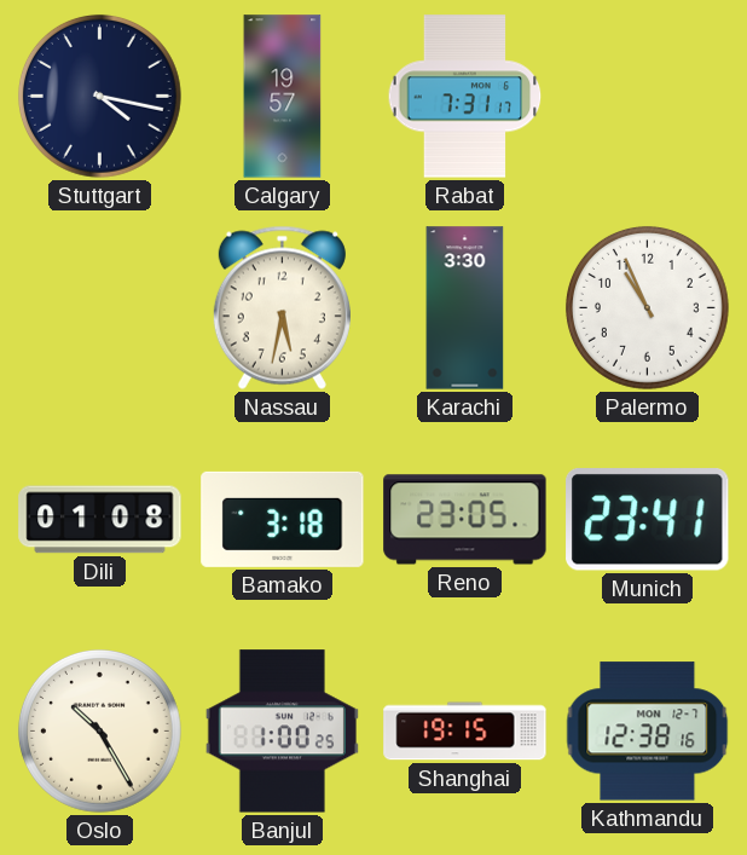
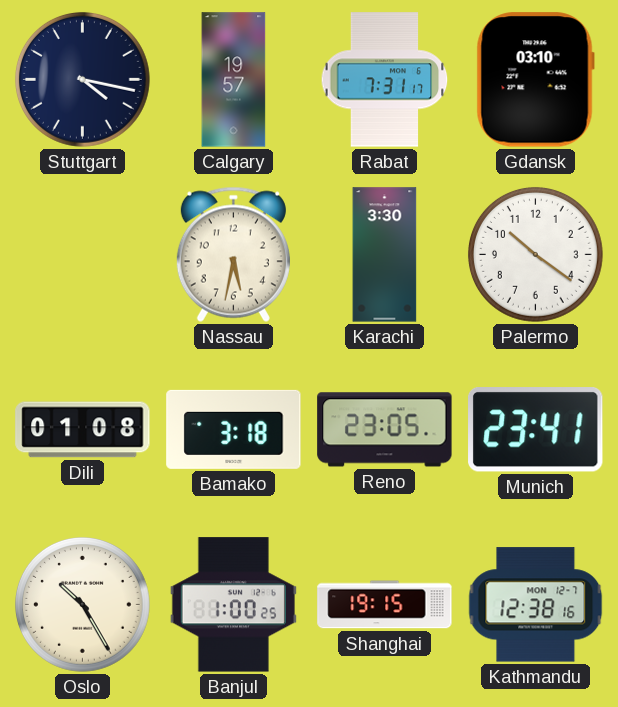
Gdansk: none -> 03:10 (535, 80)
Palermo: 10:56 -> 10:21 (535, 254)
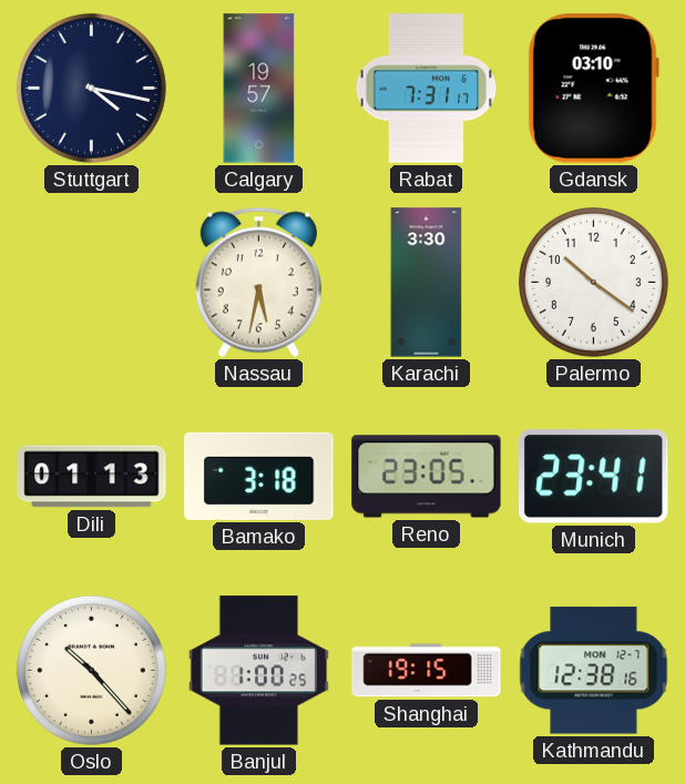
Dili: 01:08 -> 01:13 (92, 477)
Oslo: 10:25 -> 10:23 (91, 670)
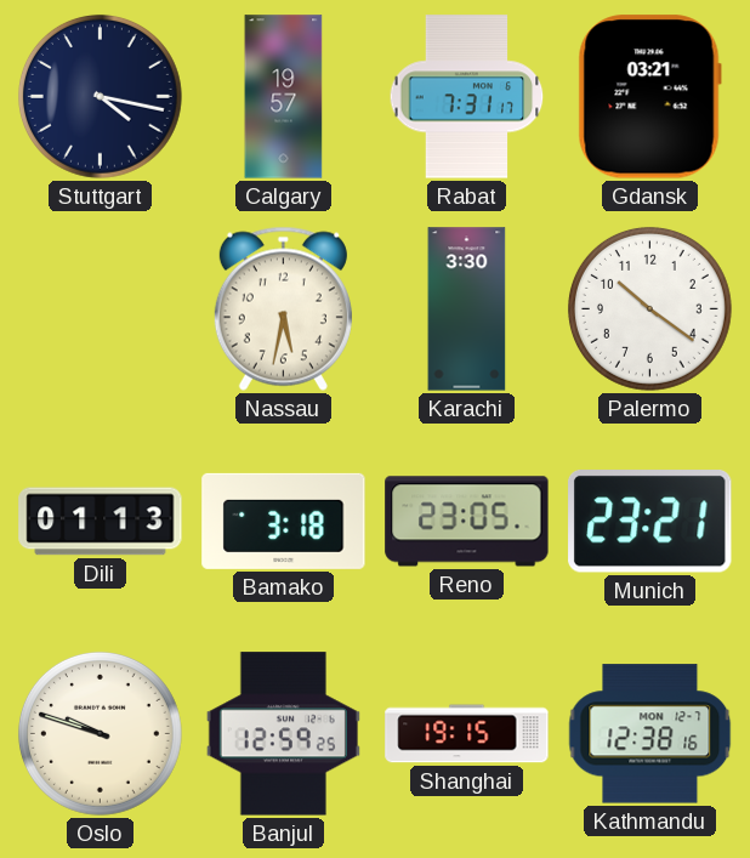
Gdansk: 03:10 -> 03:21 (649, 97)
Munich: 23:41 -> 23:21 (650, 522)
Oslo: 10:23 -> 9:48 (100, 733)
Banjul: 1:00 -> 12:59 (283, 734)
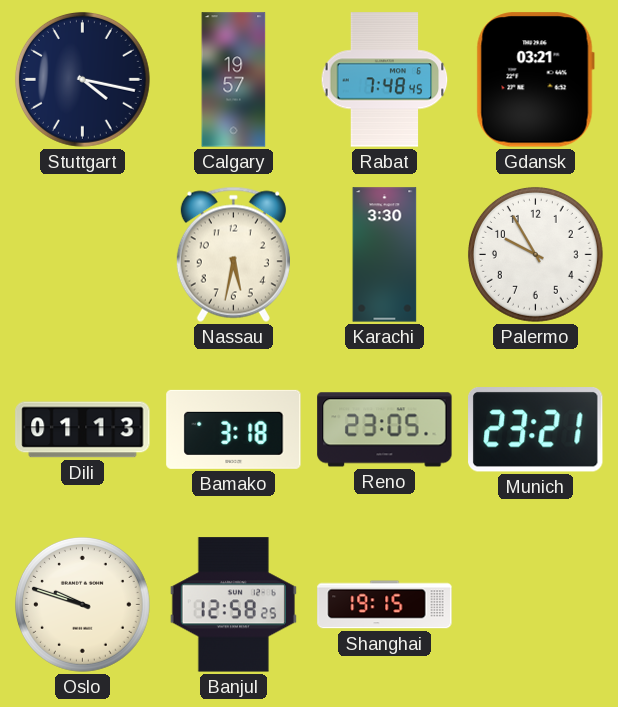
Rabat: 7:31 -> 7:48 (385, 80)
Palermo: 10:21 -> 9:55 (535, 254)
Banjul: 12:59 -> 12:58 (233, 605)
Kathmandu: 12:38 -> none (650, 734)
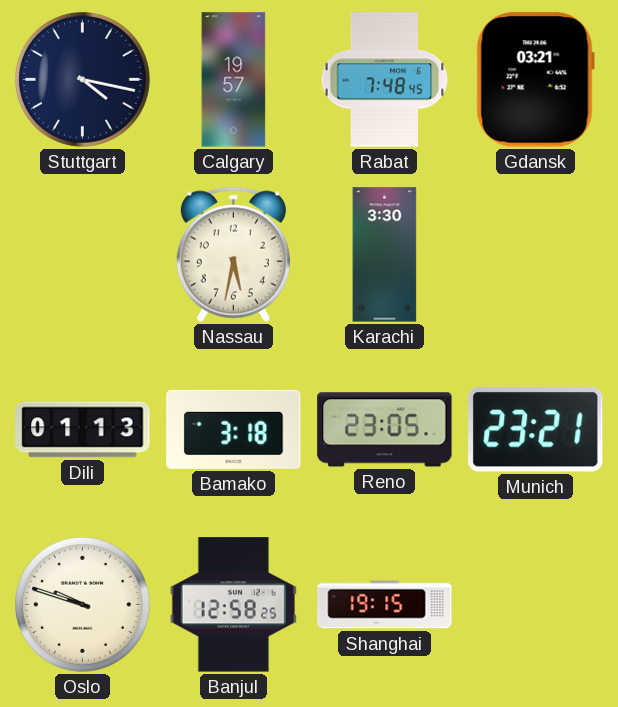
Palermo: 9:55 -> none (535, 254)
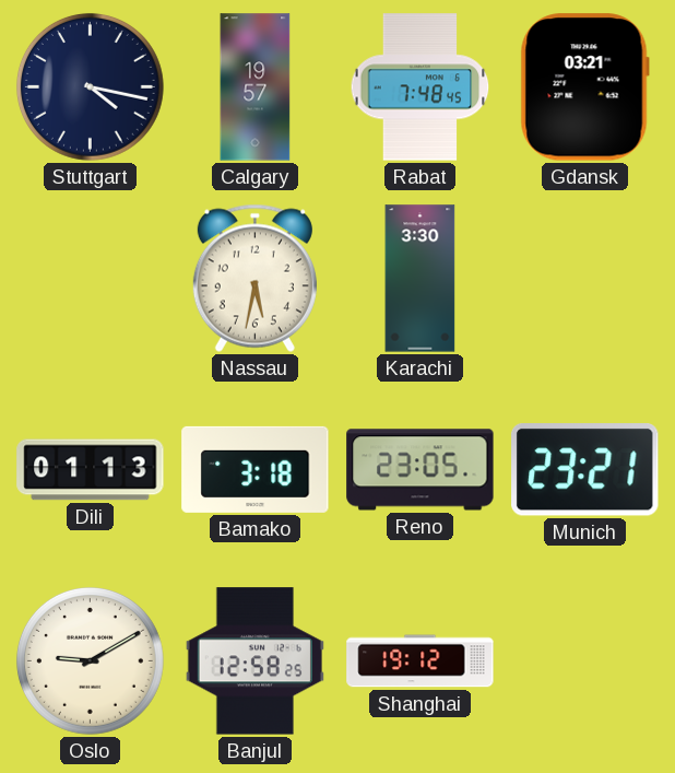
Oslo: 9:48 -> 9:10 (90, 660)
Shanghai: 19:15 -> 19:12 (421, 661)
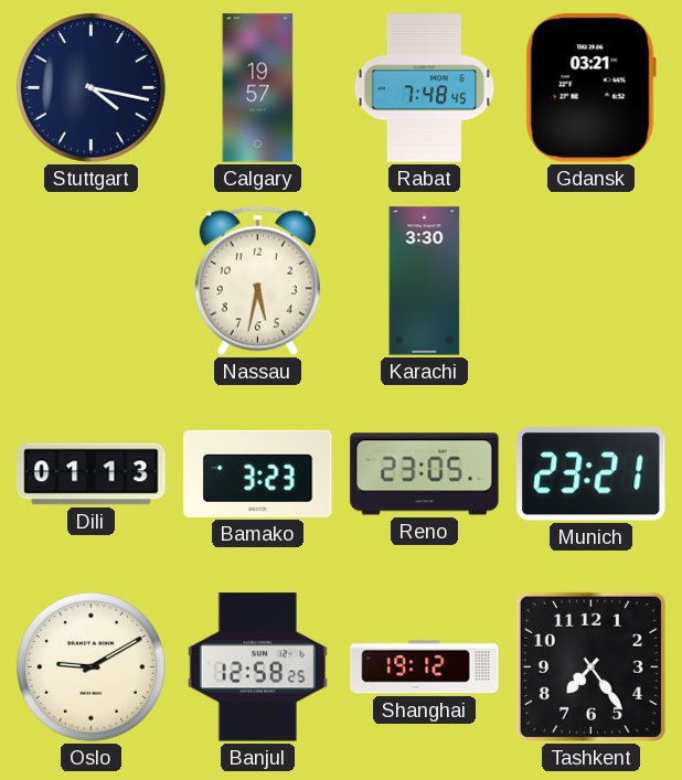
Bamako: 3:18 -> 3:23 (258, 473)
Tashkent: none -> 7:24 (590, 666)
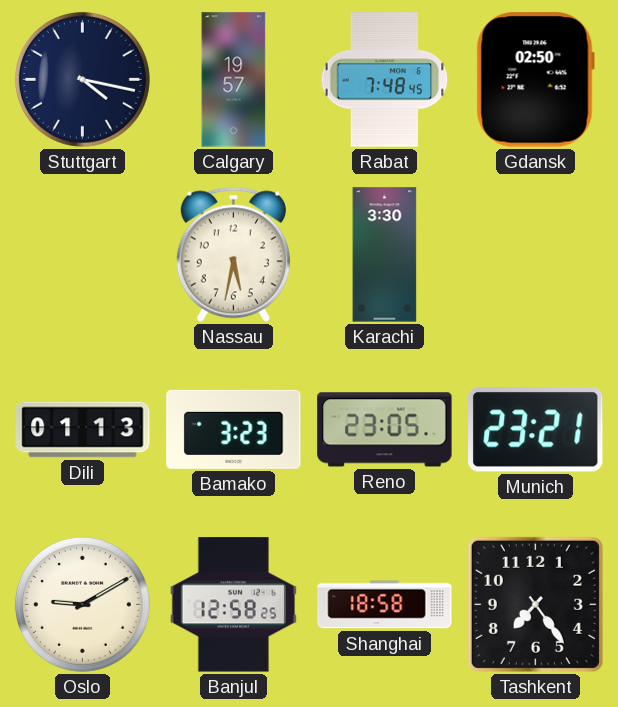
Gdansk: 03:21 -> 02:50 (535, 80)
Shanghai: 19:12 -> 18:58 (385, 605)
